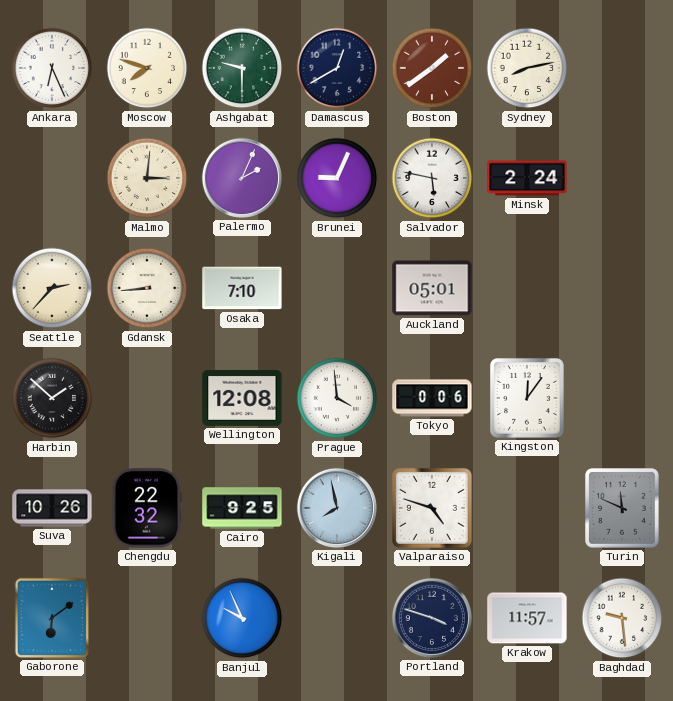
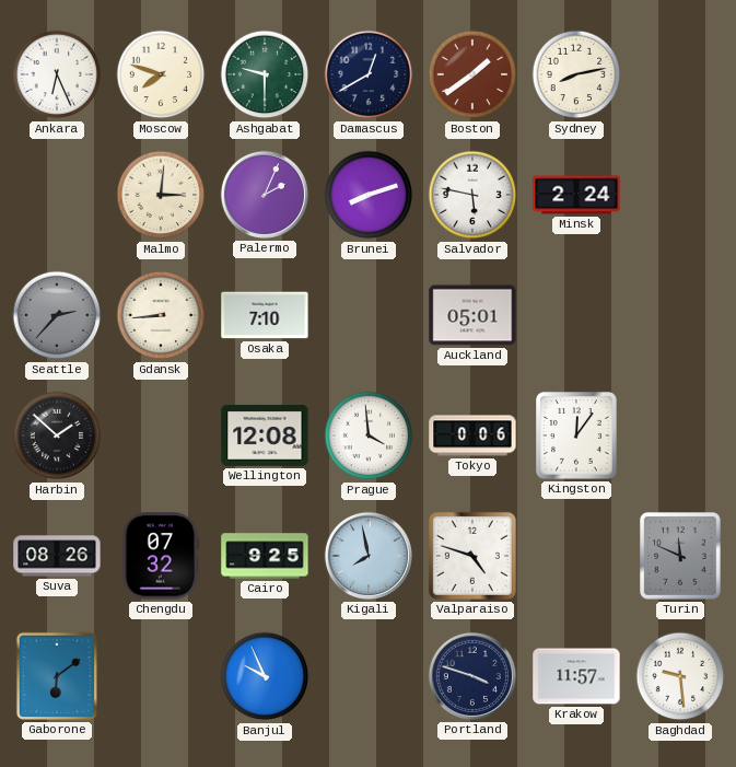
Brunei: 9:04 -> 8:12 (369, 195)
Seattle dial: cream -> grey (57, 315)
Suva: 10:26 -> 08:26 (57, 556)
Chengdu: 22:32 -> 07:32 (161, 556)
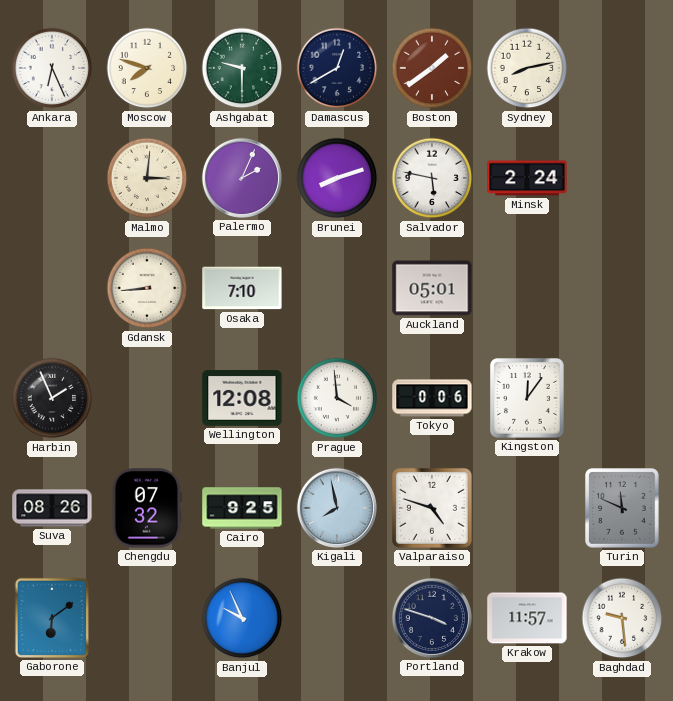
Seattle: 2:37 -> none (57, 315)
Harbin: 1:52 -> 1:56 (52, 398)
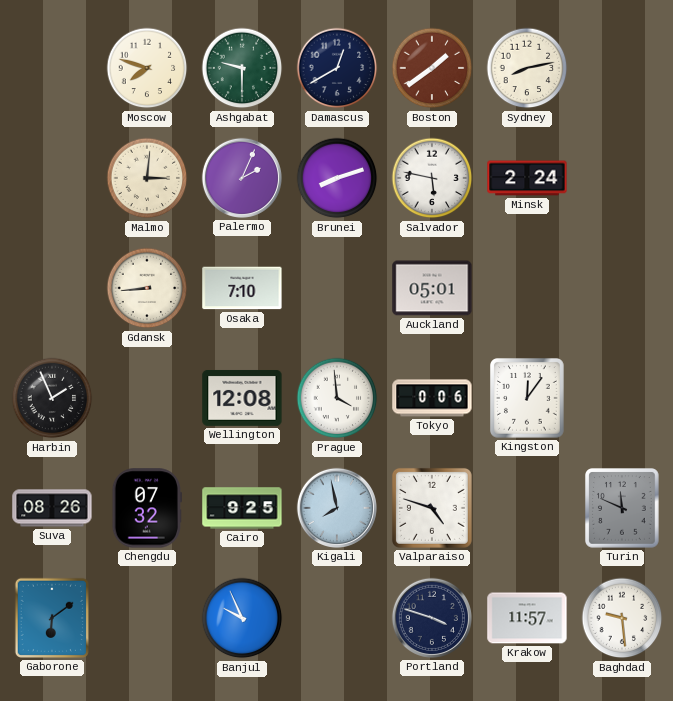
Ankara: 6:26 -> none (52, 68)
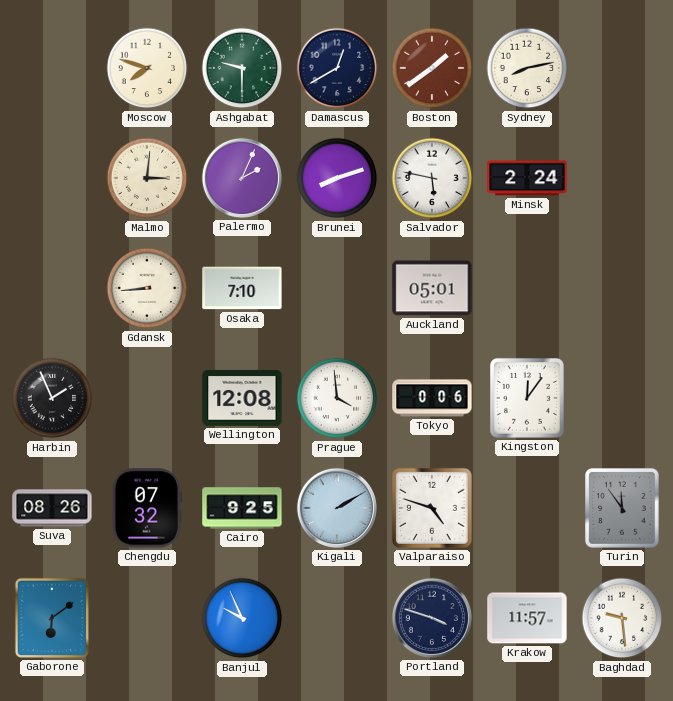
Kigali: 7:58 -> 2:10 (337, 508)
Turin: 11:49 -> 11:54 (623, 508)
